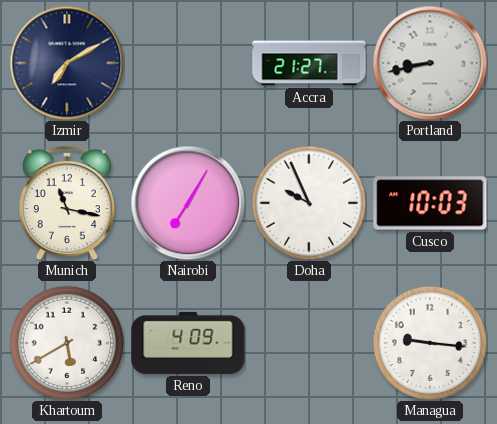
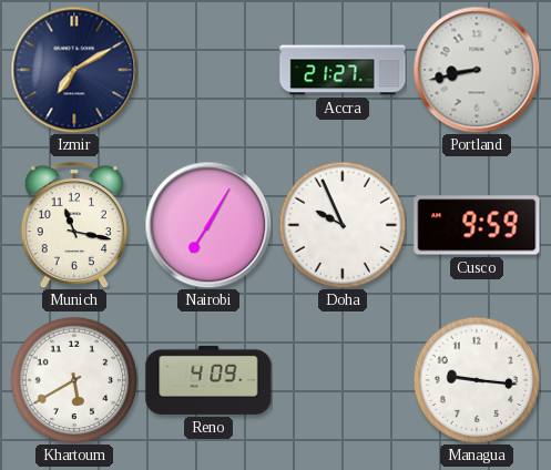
Cusco: 10:03 -> 9:59 (477, 225)
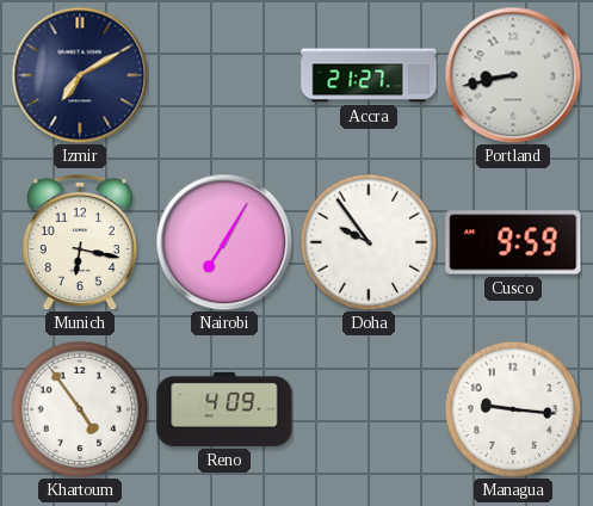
Munich: 11:17 -> 6:17 (80, 242)
Doha: 9:56 -> 9:54 (369, 242)
Khartoum: 5:40 -> 4:54 (80, 409)
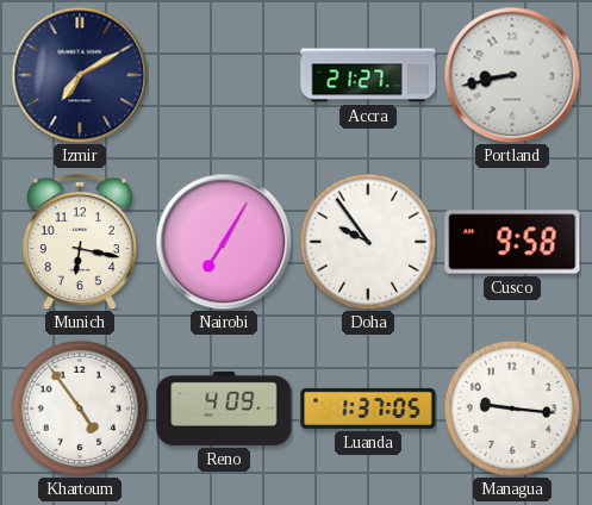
Cusco: 9:59 -> 9:58 (512, 242)
Luanda: none -> 1:37 (368, 409)
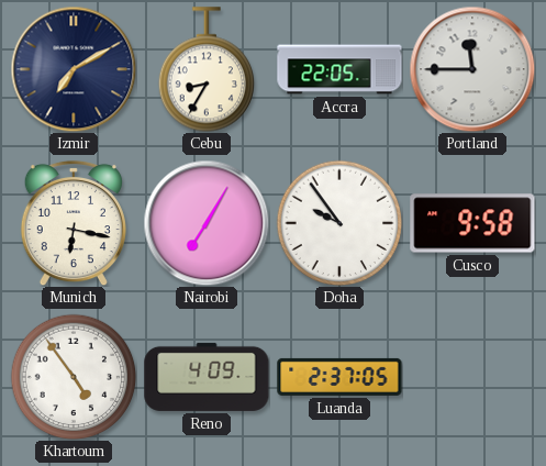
Cebu: none -> 8:35 (205, 69)
Accra: 21:27 -> 22:05 (339, 69)
Portland: 8:43 -> 11:45 (472, 69)
Luanda: 1:37 -> 2:37 (339, 377)
Managua: 9:16 -> none (512, 409)
